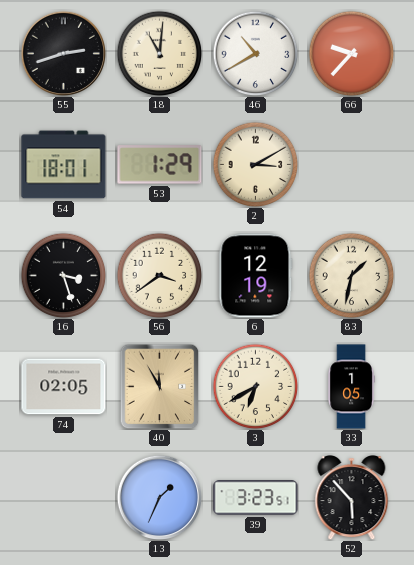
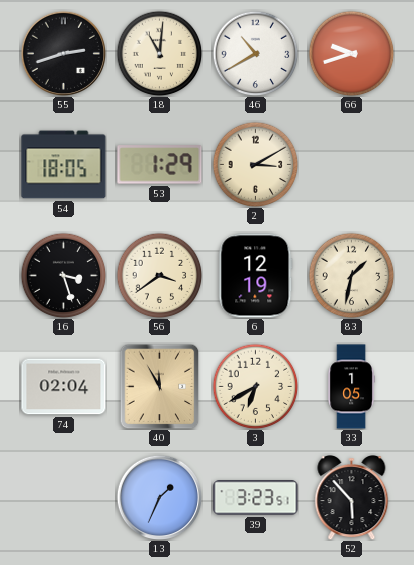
66: 9:37 -> 9:42 (351, 53)
54: 18:01 -> 18:05 (64, 165)
74: 02:05 -> 02:04 (64, 387)
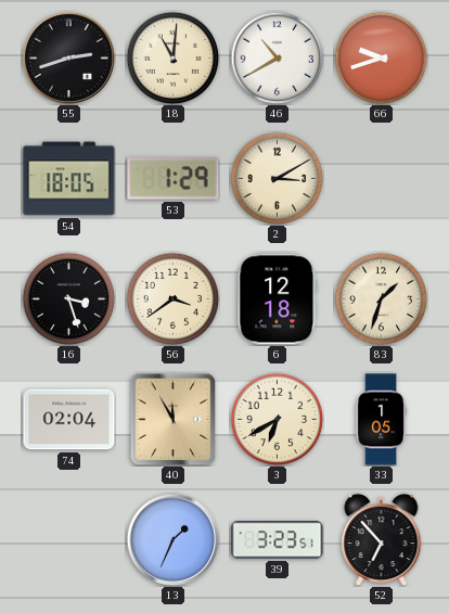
6: 12:19 -> 12:18 (278, 299)
83: 1:32 -> 1:33 (381, 298)
52: 5:53 -> 6:53 (382, 540)
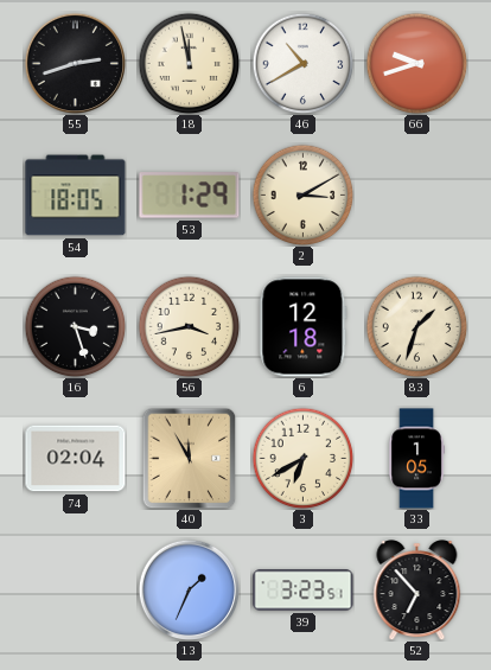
18: 11:01 -> 11:58 (189, 63)
56: 3:39 -> 3:43 (189, 326)
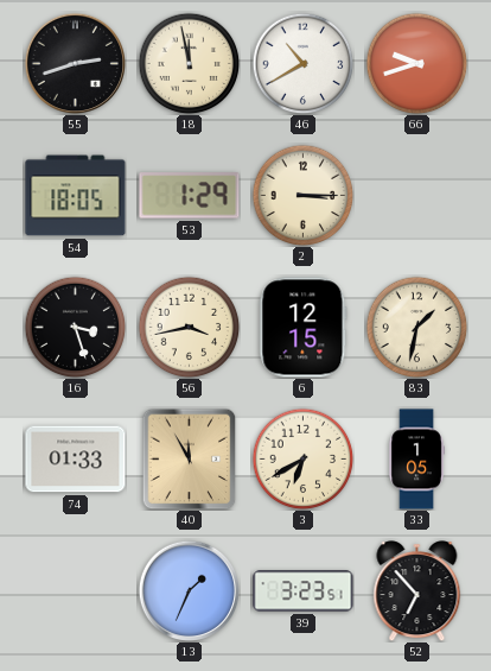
2: 3:10 -> 3:15 (302, 195)
6: 12:18 -> 12:15 (304, 328)
83: 1:33 -> 1:32 (416, 327)
74: 02:04 -> 01:33 (76, 460)
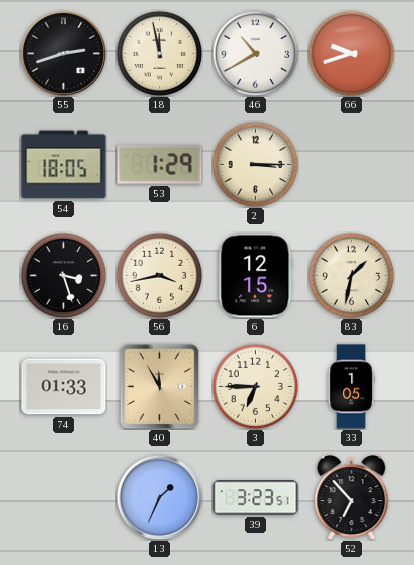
3: 6:40 -> 6:45 (255, 386)
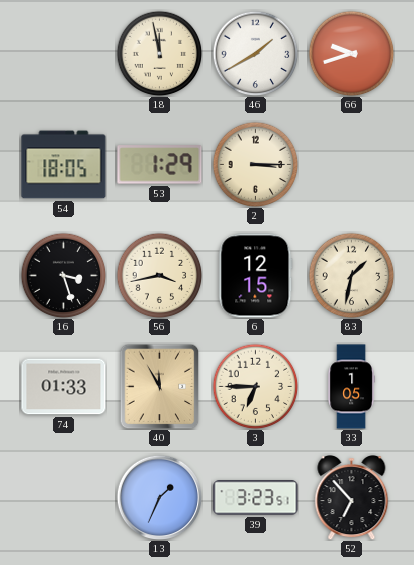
55: 2:42 -> none (63, 53)
46: 10:40 -> 1:40 (255, 53)
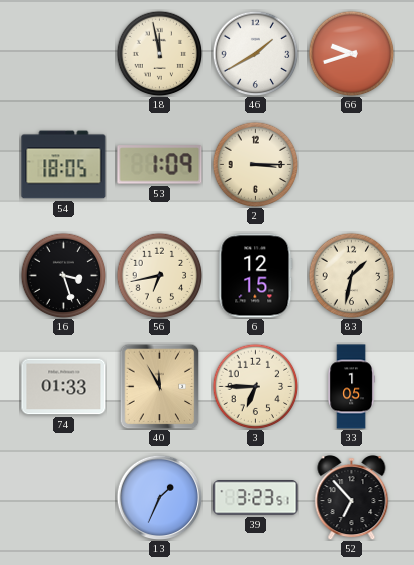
53: 1:29 -> 1:09 (160, 165)
56: 3:43 -> 6:43 (159, 275)
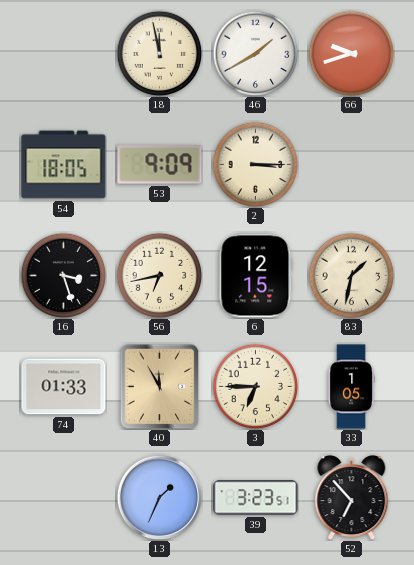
53: 1:09 -> 9:09 (160, 165)
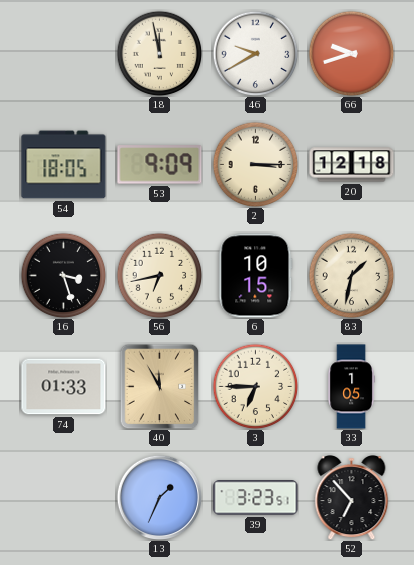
46: 1:40 -> 9:40 (255, 53)
20: none -> 12:18 (352, 165)
6: 12:15 -> 10:15 (256, 276)
